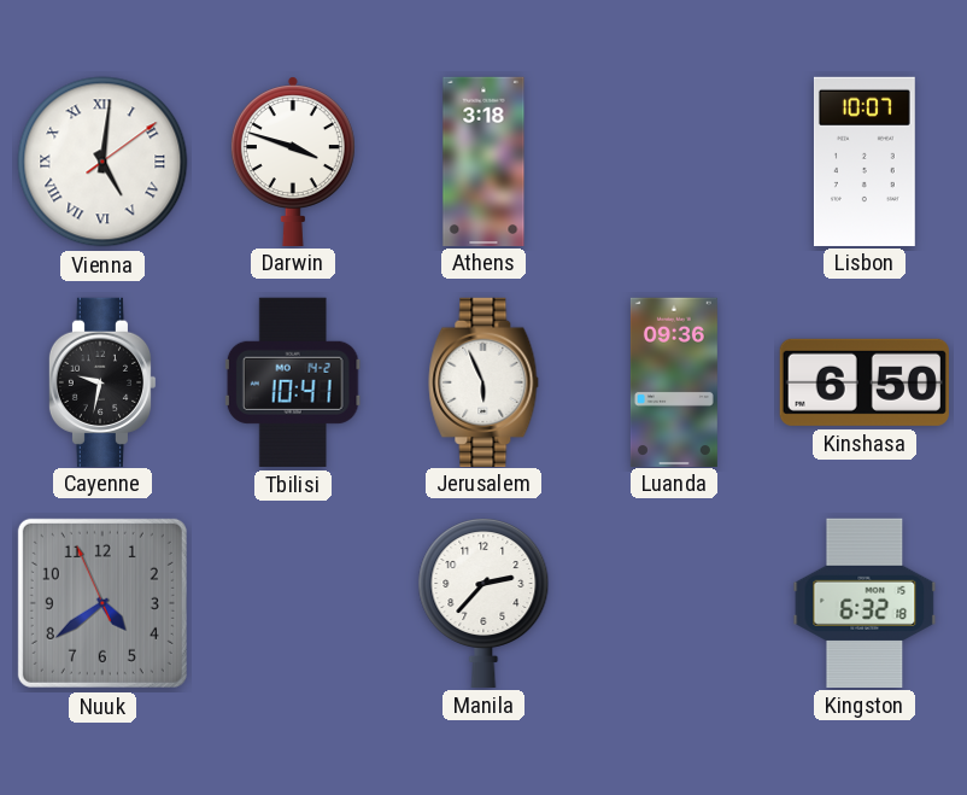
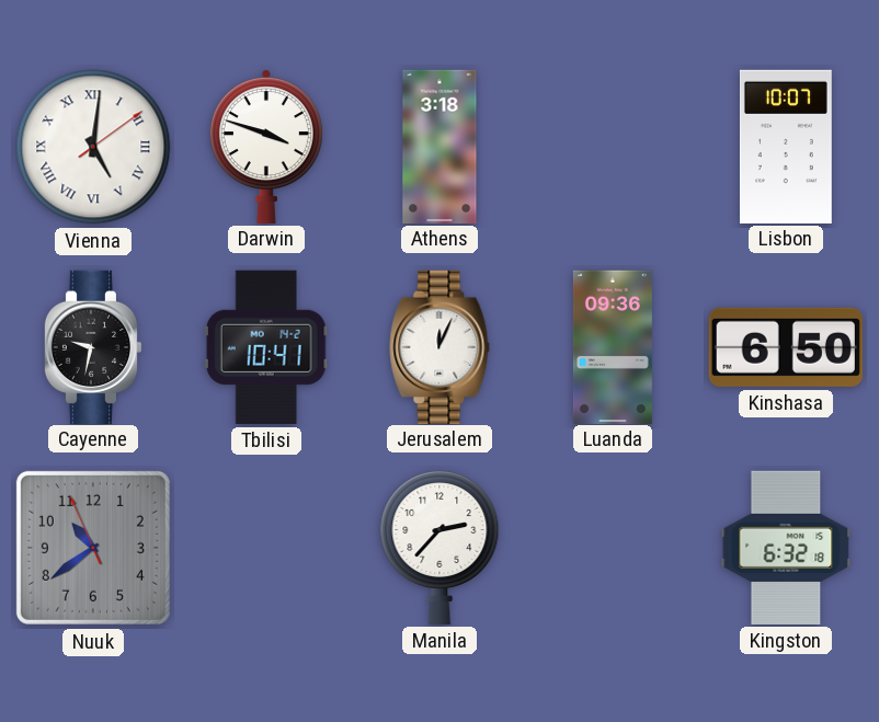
Jerusalem: 5:56 -> 12:04 (439, 346)
Nuuk: 4:38 -> 10:38 (93, 548)
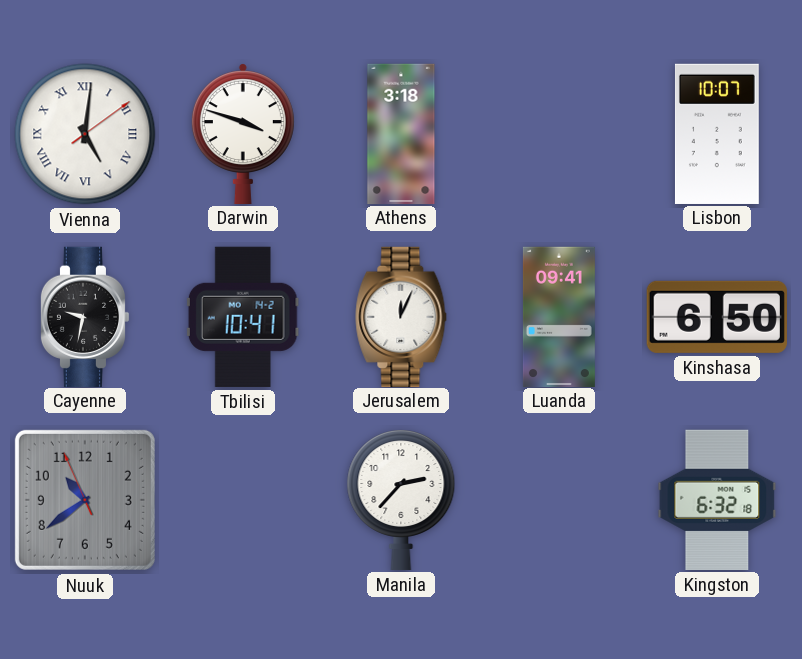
Luanda: 09:36 -> 09:41 (559, 316)
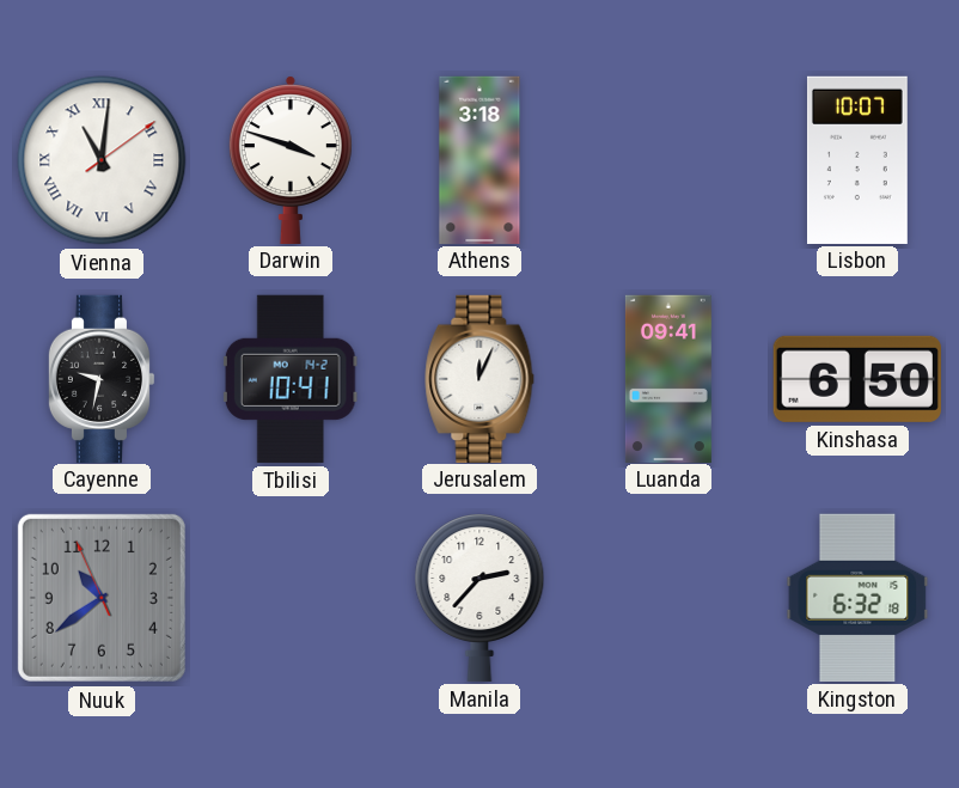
Vienna: 5:01 -> 11:01 (102, 160)
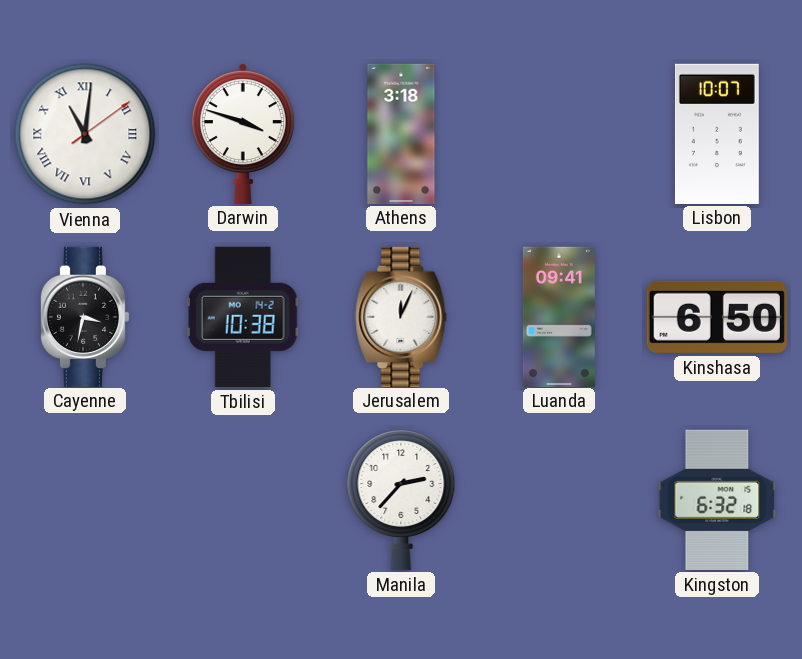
Cayenne: 9:32 -> 3:32 (85, 316)
Tbilisi: 10:41 -> 10:38 (243, 317)
Nuuk: 10:38 -> none (102, 598)
